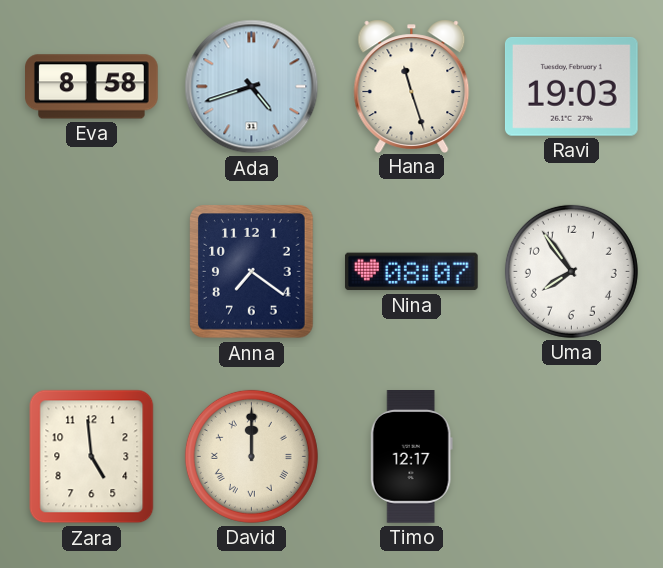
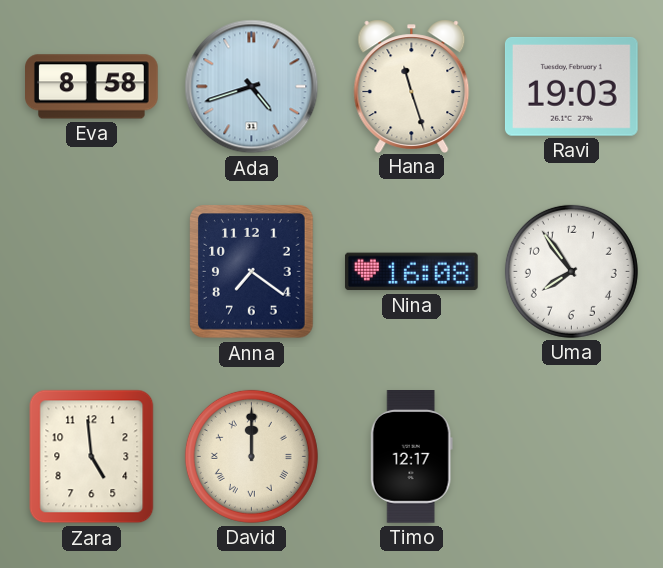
Nina: 08:07 -> 16:08 (411, 272)
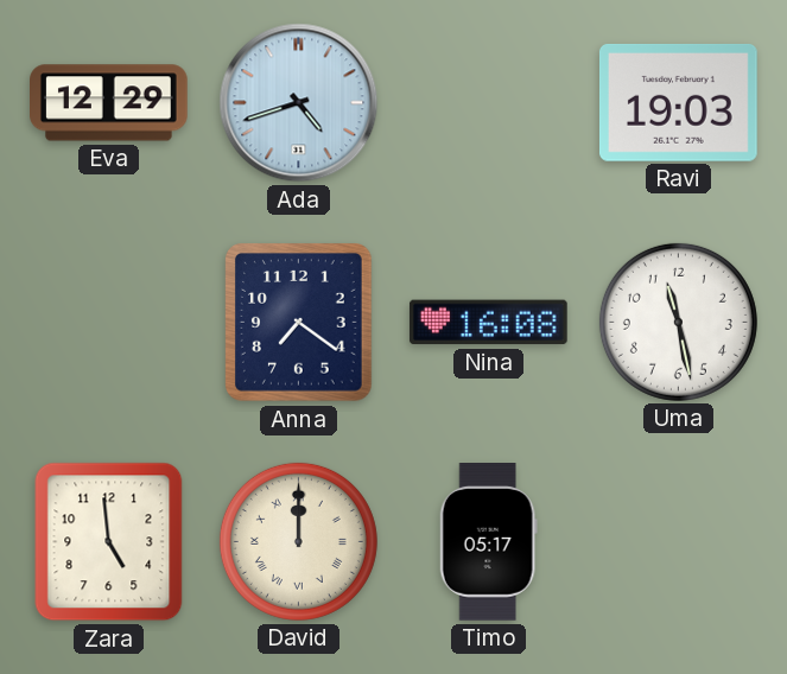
Eva: 8:58 -> 12:29 (109, 103)
Hana: 11:27 -> none (412, 86)
Uma: 7:54 -> 11:28 (678, 322)
Timo: 12:17 -> 05:17 (488, 542)
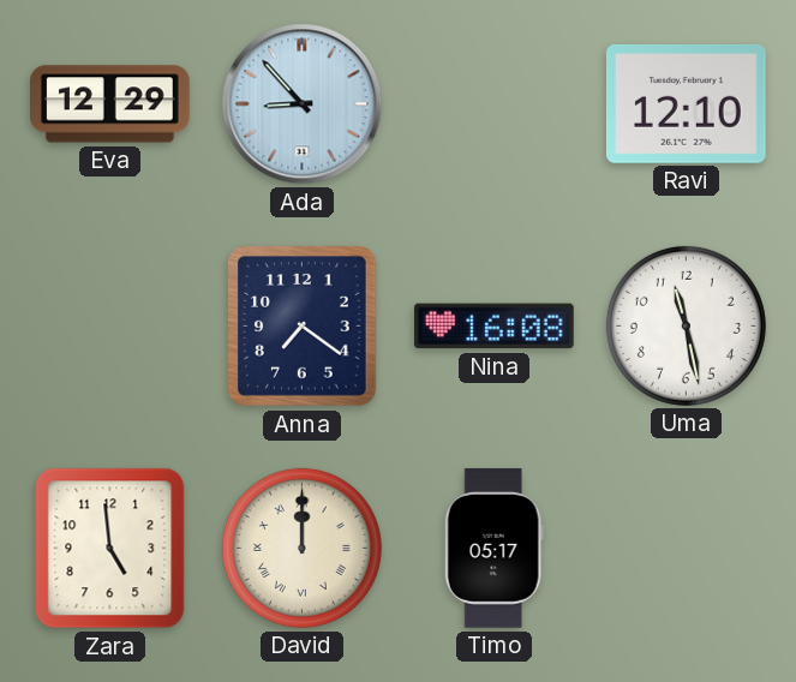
Ada: 4:42 -> 8:53 (303, 104)
Ravi: 19:03 -> 12:10 (686, 103)
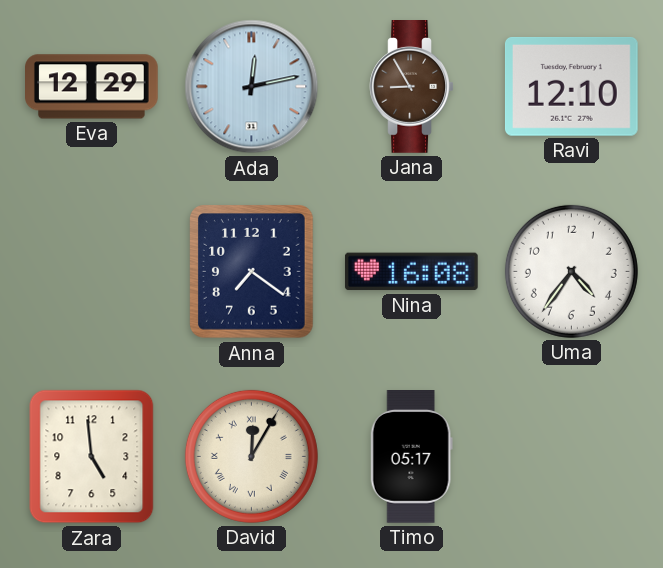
Ada: 8:53 -> 12:13 (252, 87)
Jana: none -> 8:55 (412, 87)
Uma: 11:28 -> 4:36 (571, 271)
David: 12:00 -> 12:05 (251, 456)
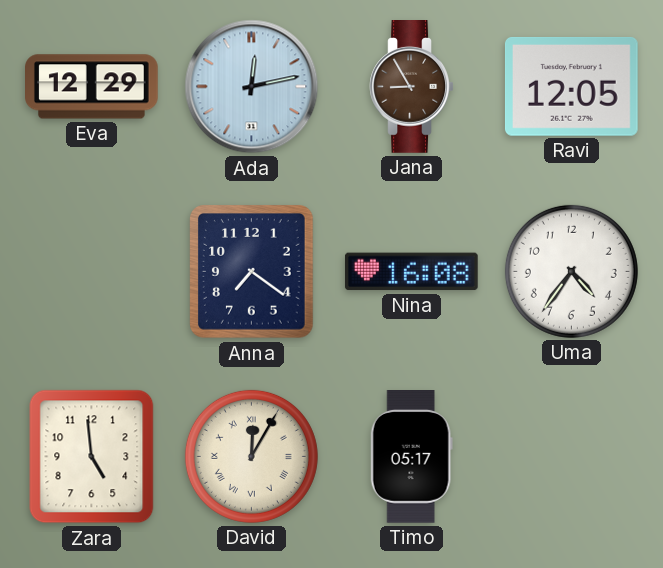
Ravi: 12:10 -> 12:05 (571, 86)
